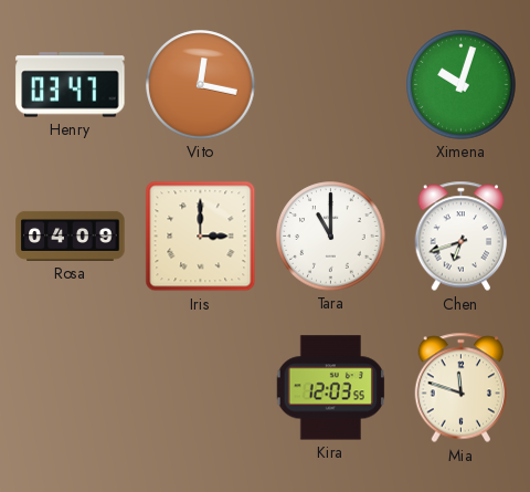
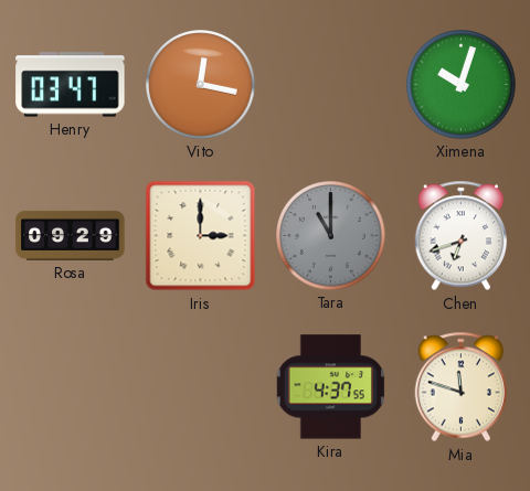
Rosa: 04:09 -> 09:29 (71, 235)
Tara dial: white -> grey (331, 236)
Kira: 12:03 -> 4:37 (330, 387)
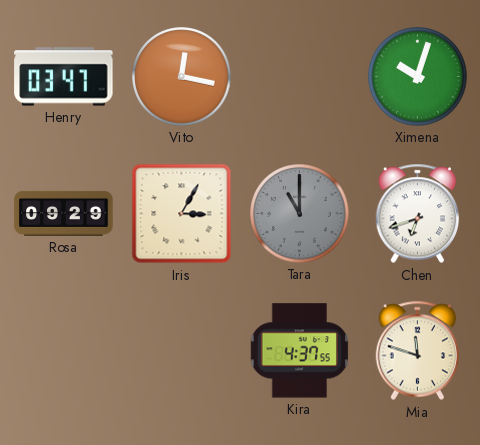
Iris: 3:00 -> 3:05 (182, 214)
